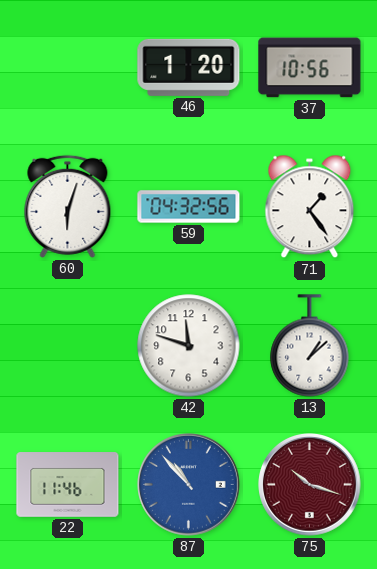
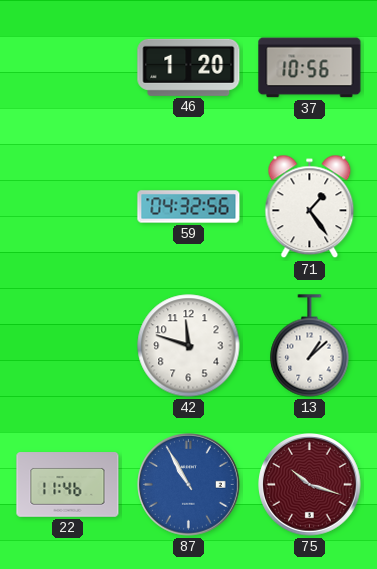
60: 6:03 -> none (68, 206)
87: 10:53 -> 10:55 (189, 485)
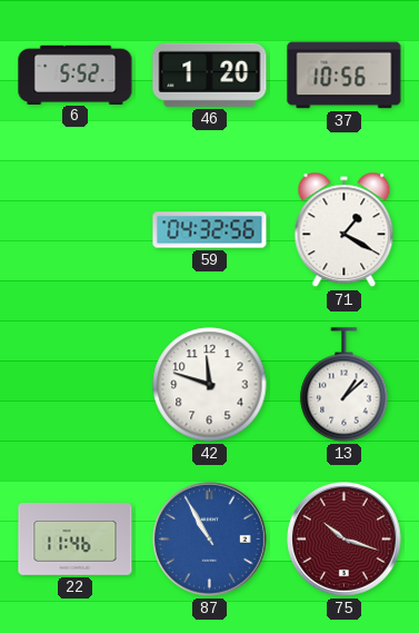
6: none -> 5:52 (76, 75)
71: 1:24 -> 1:20 (345, 230)
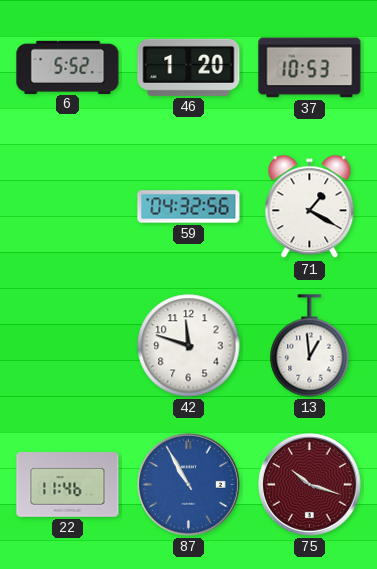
37: 10:56 -> 10:53 (310, 68)
13: 1:08 -> 12:59 (310, 346)
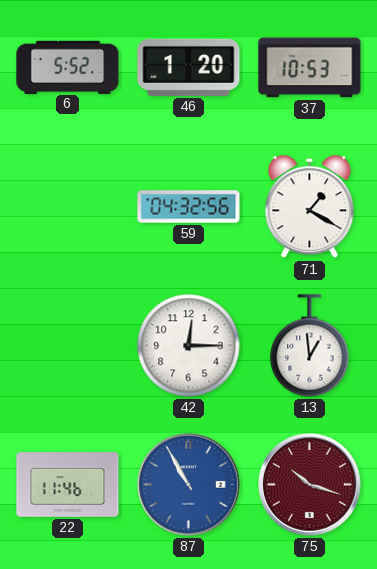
42: 11:48 -> 12:15 (189, 346)
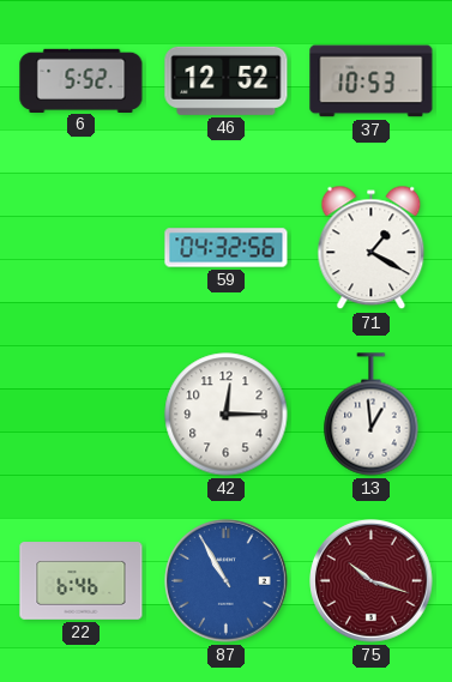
46: 1:20 -> 12:52 (227, 80)
22: 11:46 -> 6:46 (82, 581)
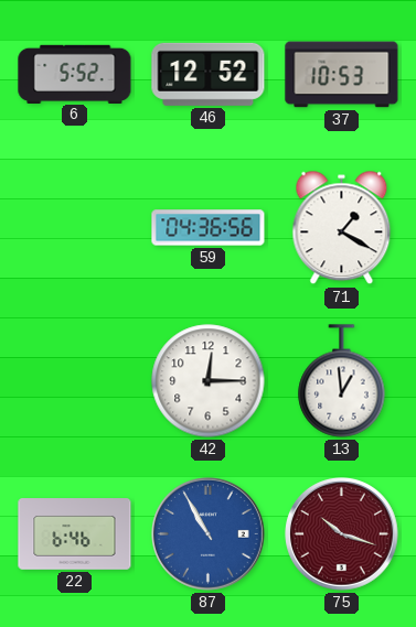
59: 04:32 -> 04:36 (209, 228)
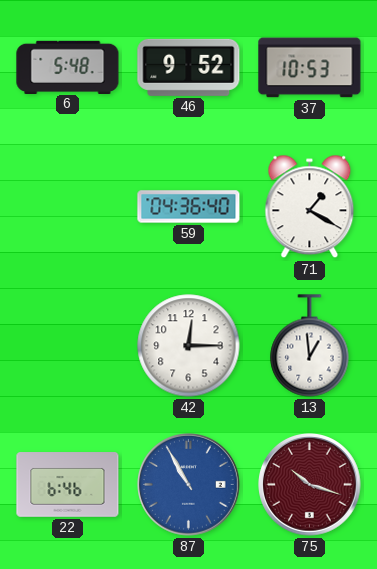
6: 5:52 -> 5:48 (68, 67)
46: 12:52 -> 9:52 (189, 67)
59: 04:36:56 -> 04:36:40 (189, 207)
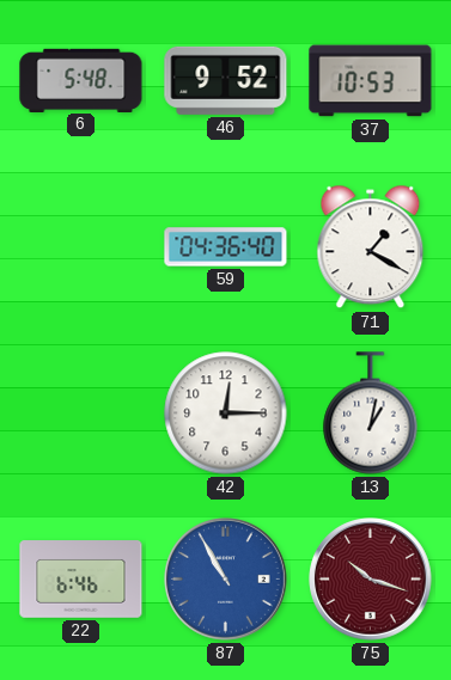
13: 12:59 -> 1:02 (371, 413)
